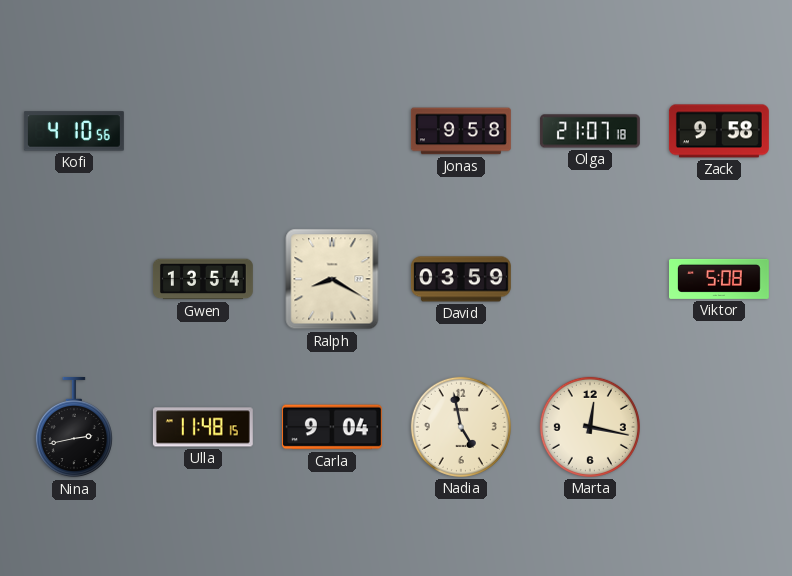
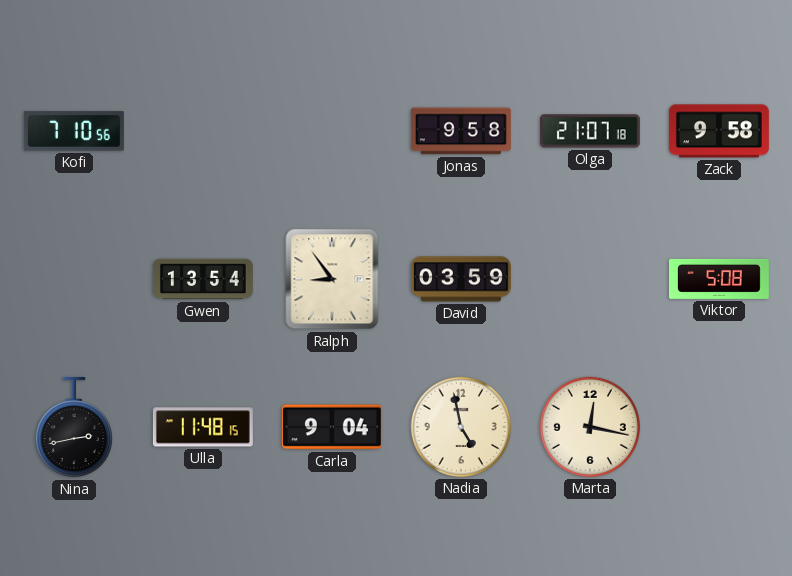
Kofi: 4:10 -> 7:10 (74, 131)
Ralph: 8:20 -> 8:54 (332, 279)
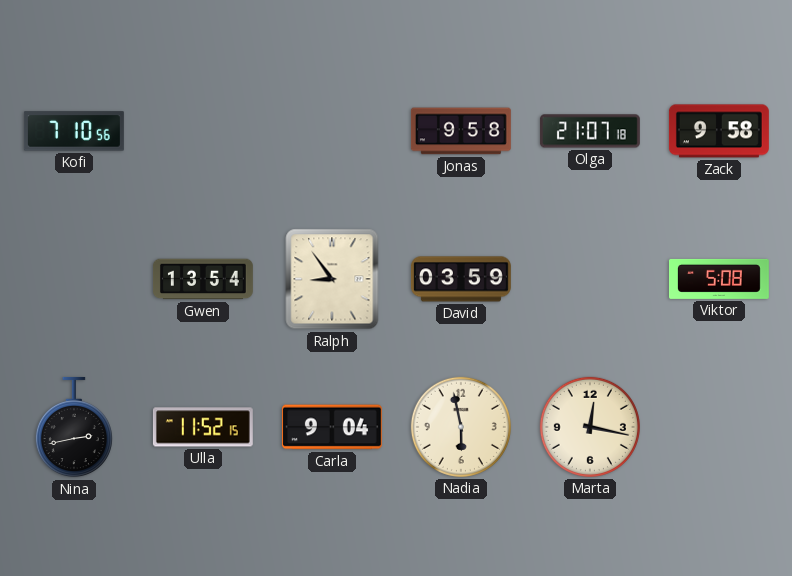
Ulla: 11:48 -> 11:52 (203, 427)
Nadia: 4:58 -> 5:58 (461, 427)
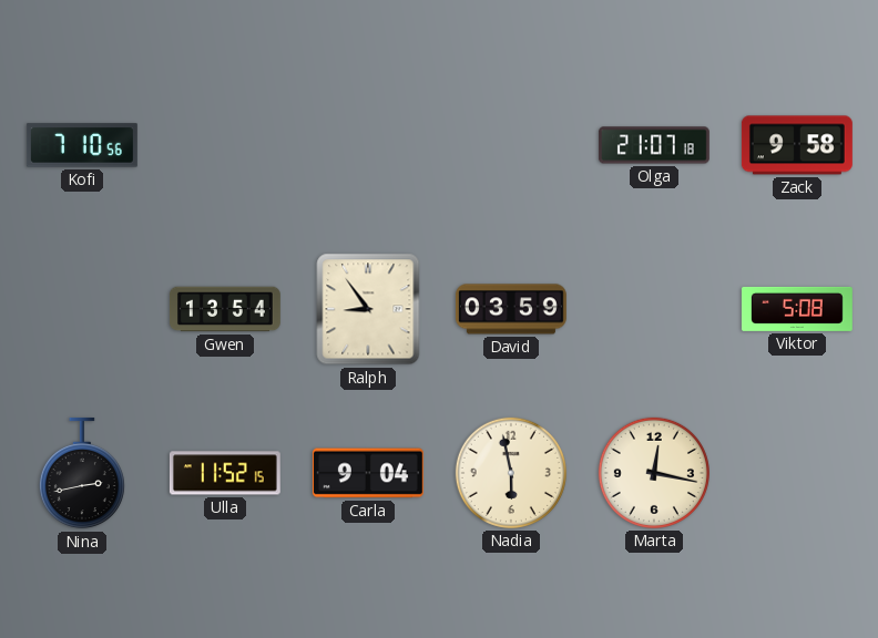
Jonas: 9:58 -> none (461, 131)
